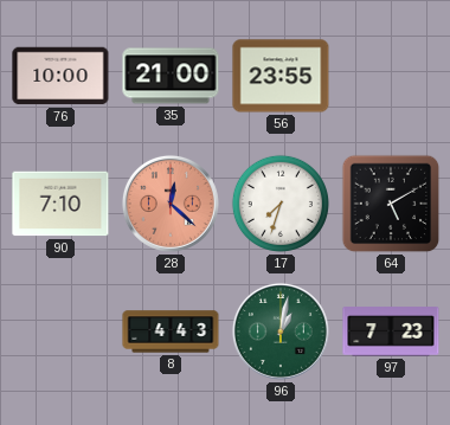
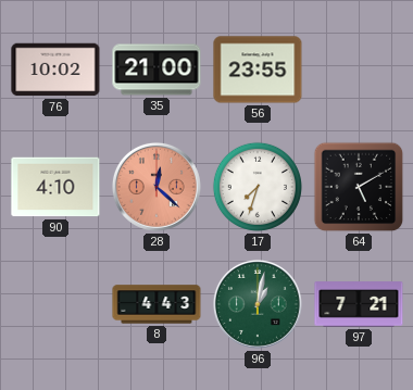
76: 10:00 -> 10:02 (55, 70)
90: 7:10 -> 4:10 (55, 187)
97: 7:23 -> 7:21 (359, 304)
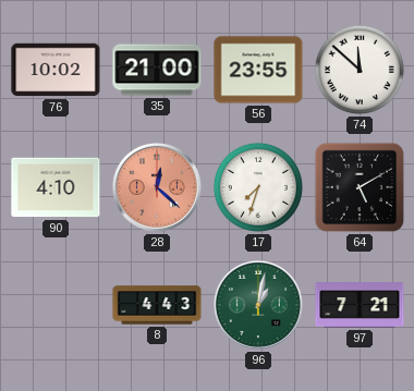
74: none -> 11:52 (360, 70)
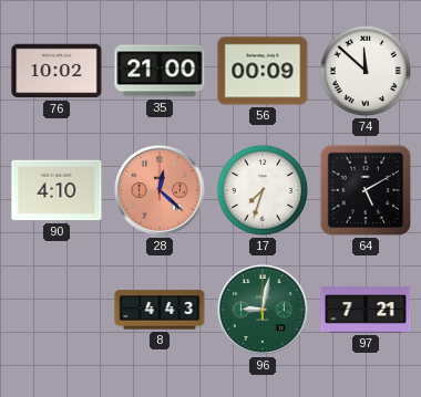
56: 23:55 -> 00:09 (263, 71)
96: 1:02 -> 9:02 (263, 310)
